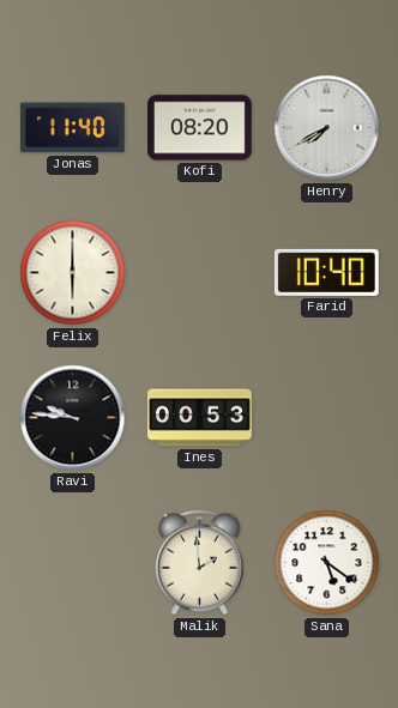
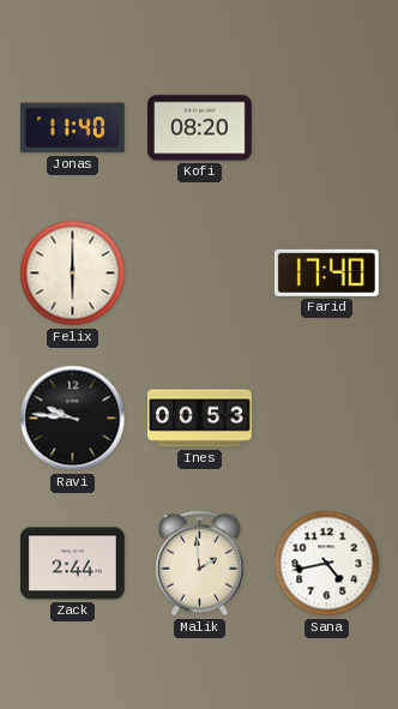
Henry: 7:40 -> none (327, 128)
Farid: 10:40 -> 17:40 (326, 272)
Zack: none -> 2:44 (73, 564)
Sana: 5:21 -> 4:43 (327, 564)
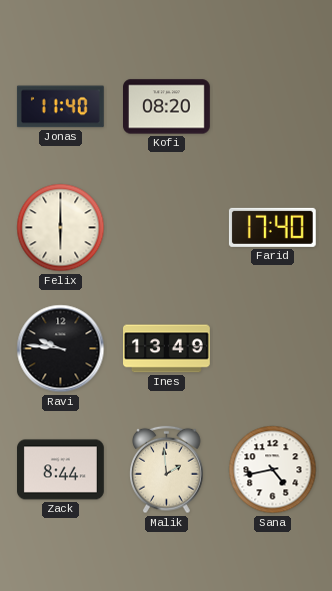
Ines: 00:53 -> 13:49 (167, 349)
Zack: 2:44 -> 8:44 (61, 470)
